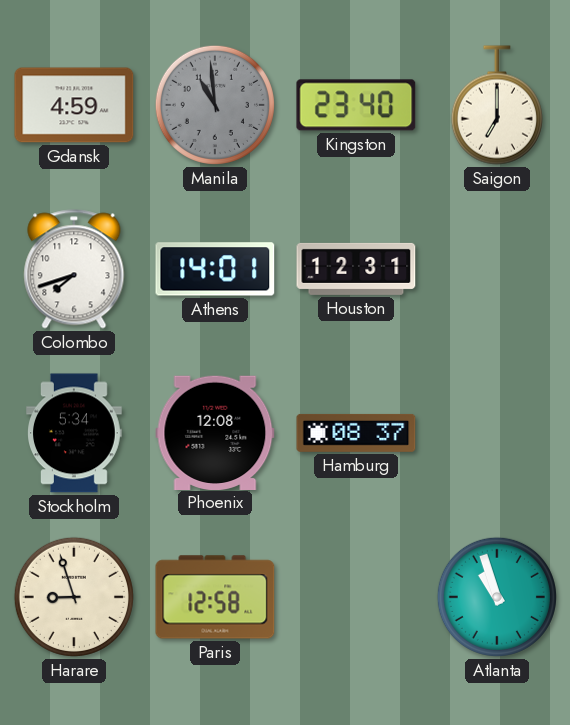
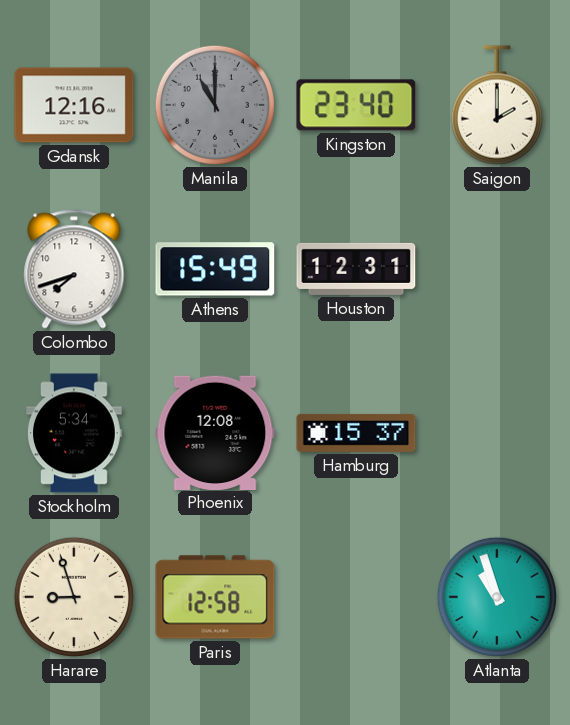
Gdansk: 4:59 -> 12:16 (74, 105)
Manila: 10:59 -> 11:00 (215, 105)
Saigon: 7:00 -> 2:00 (497, 105)
Athens: 14:01 -> 15:49 (215, 269)
Hamburg: 08:37 -> 15:37 (356, 433)
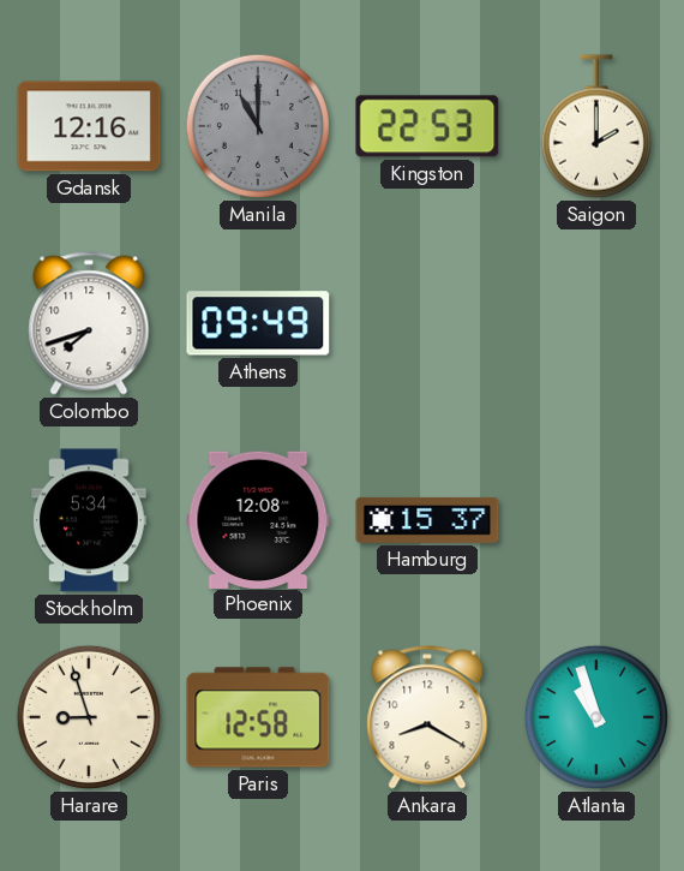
Kingston: 23:40 -> 22:53 (427, 126)
Athens: 15:49 -> 09:49 (258, 323)
Houston: 12:31 -> none (356, 269)
Ankara: none -> 8:20 (427, 717)
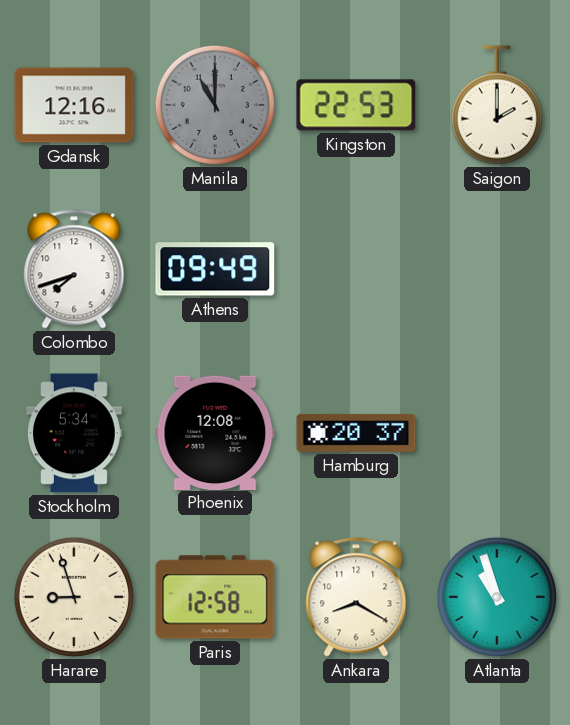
Hamburg: 15:37 -> 20:37 (356, 433)
